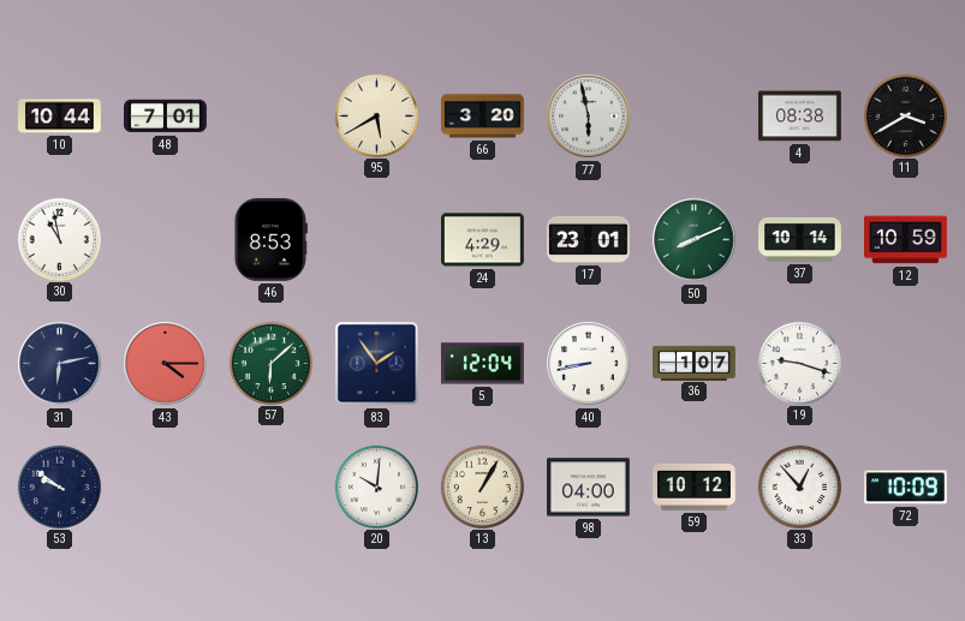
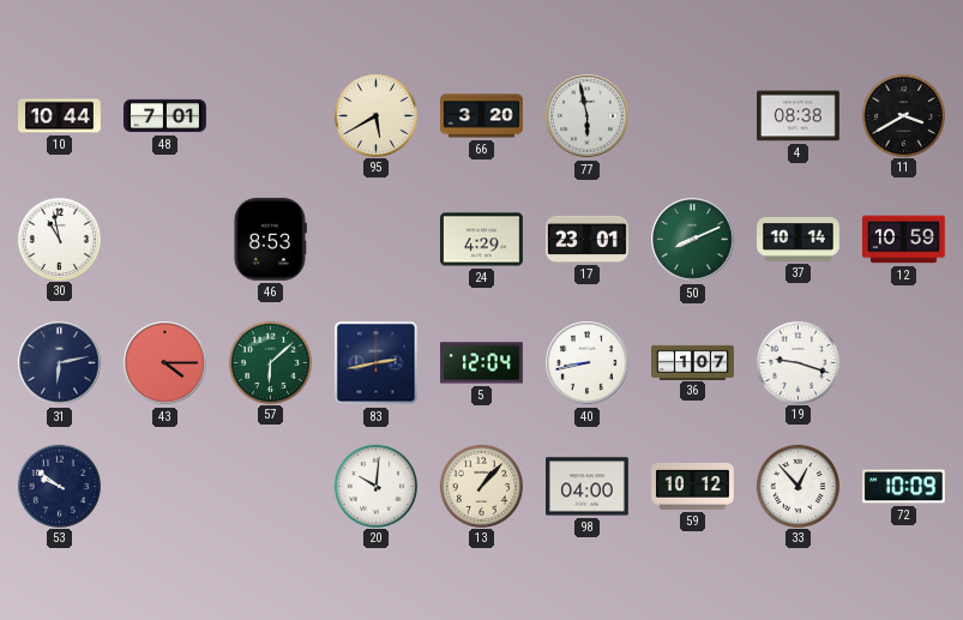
83: 1:54 -> 2:43 (377, 363)
13: 1:05 -> 1:07 (481, 486)
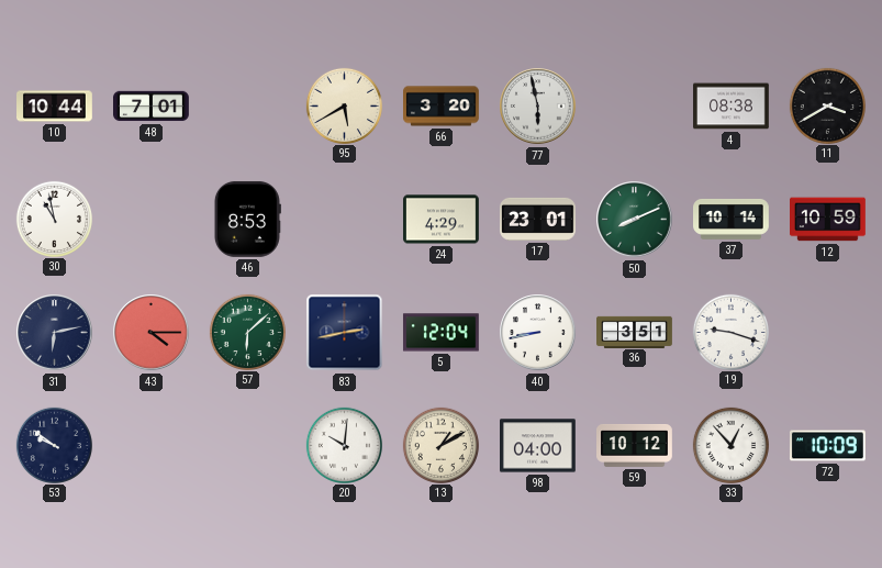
36: 1:07 -> 3:51 (635, 332)
13: 1:07 -> 1:10 (440, 445)
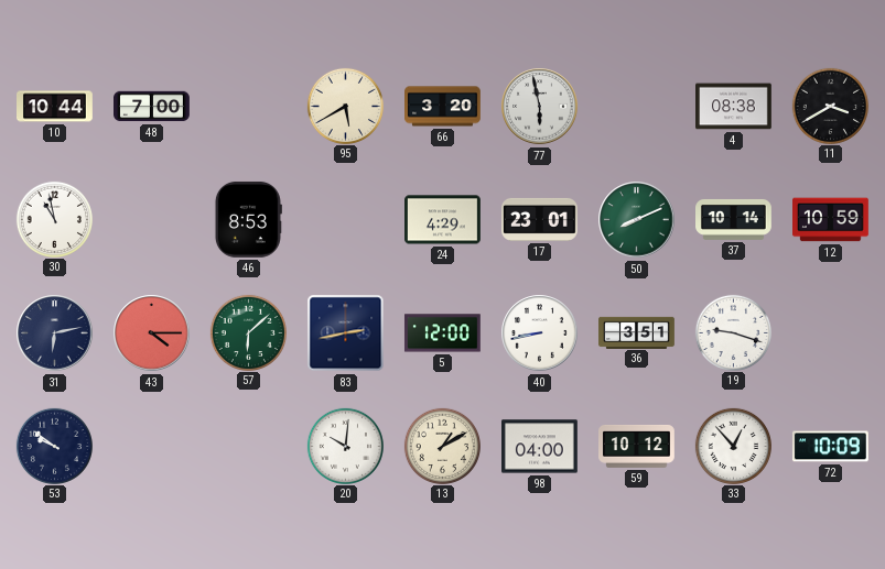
48: 7:01 -> 7:00 (152, 107)
5: 12:04 -> 12:00 (442, 333)
